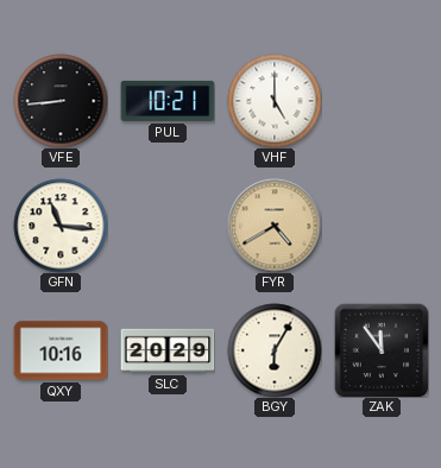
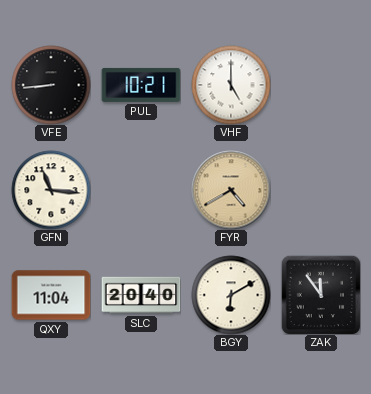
QXY: 10:16 -> 11:04 (51, 295)
SLC: 20:29 -> 20:40 (141, 295)
BGY: 6:05 -> 6:10 (231, 295)
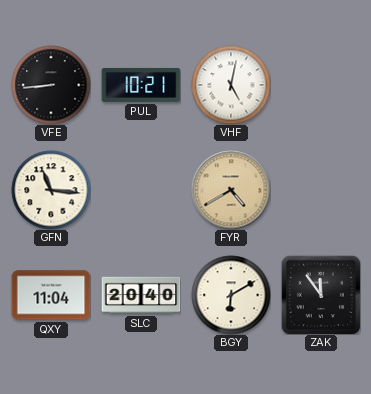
VHF: 5:00 -> 5:02 (231, 85)
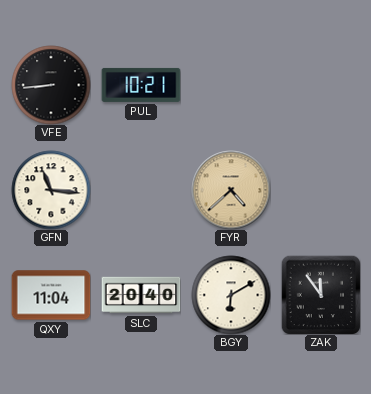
VHF: 5:02 -> none (231, 85)
FYR: 4:40 -> 4:38 (231, 190)
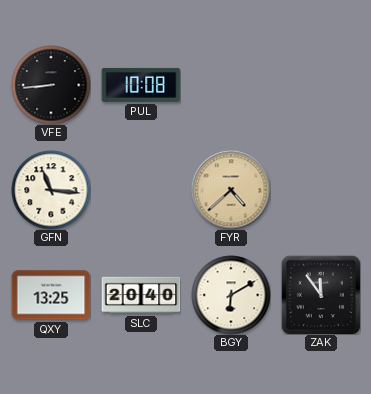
PUL: 10:21 -> 10:08 (141, 85)
QXY: 11:04 -> 13:25 (51, 295)
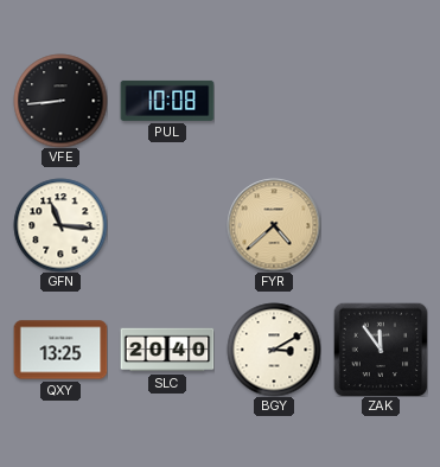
BGY: 6:10 -> 3:10 (274, 350)
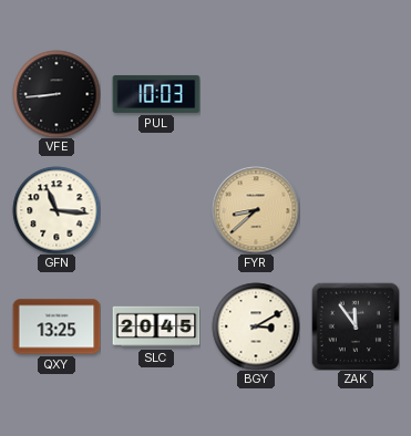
PUL: 10:08 -> 10:03 (156, 94)
FYR: 4:38 -> 8:38 (256, 210)
SLC: 20:40 -> 20:45 (156, 326)
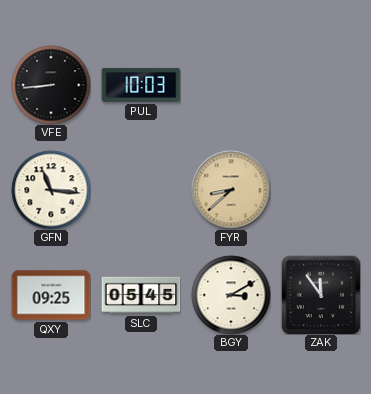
QXY: 13:25 -> 09:25 (51, 295)
SLC: 20:45 -> 05:45 (141, 295)
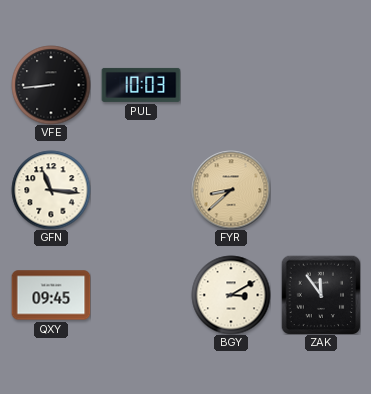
QXY: 09:25 -> 09:45 (51, 295)
SLC: 05:45 -> none (141, 295)
